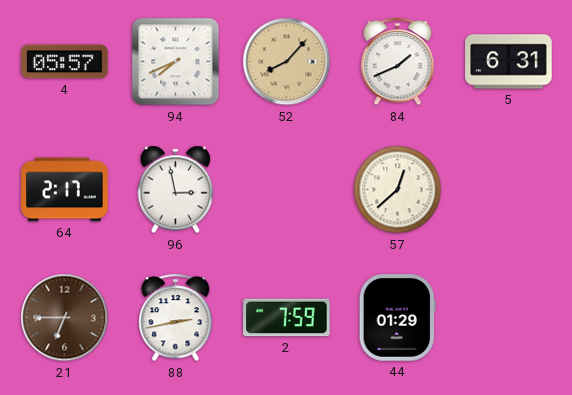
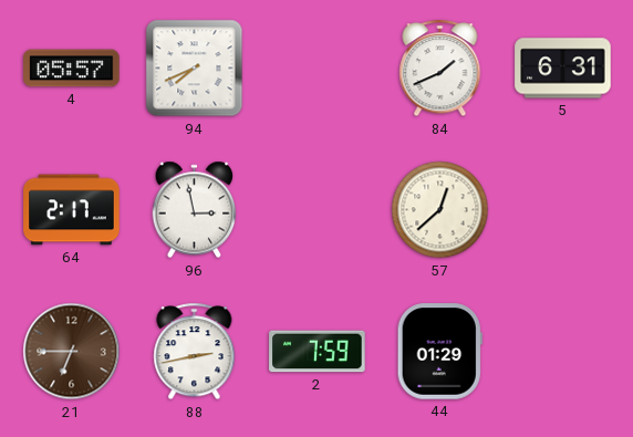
52: 8:07 -> none (287, 62)
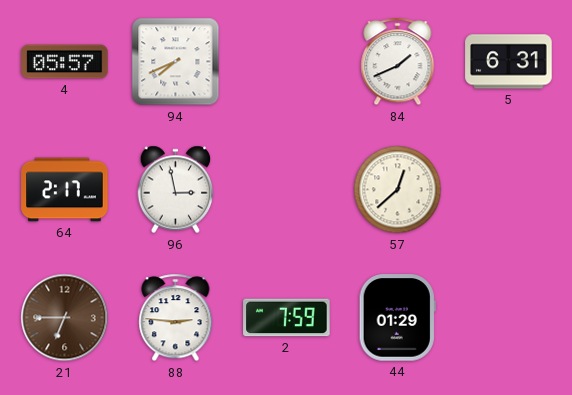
88: 2:43 -> 2:46 (176, 318)
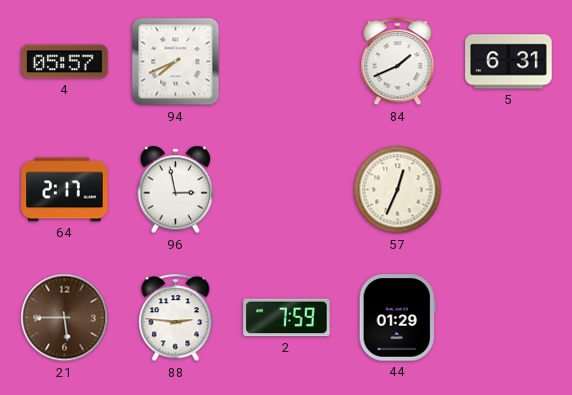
57: 12:38 -> 12:34 (398, 190)
21: 6:45 -> 5:45 (65, 318)
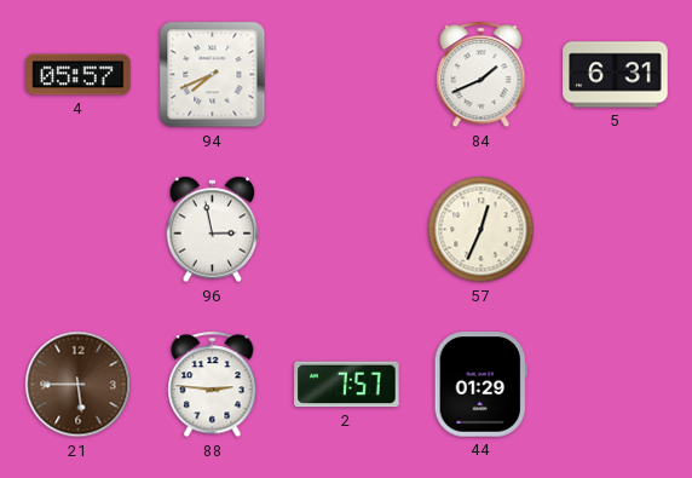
64: 2:17 -> none (65, 190)
2: 7:59 -> 7:57 (347, 385)
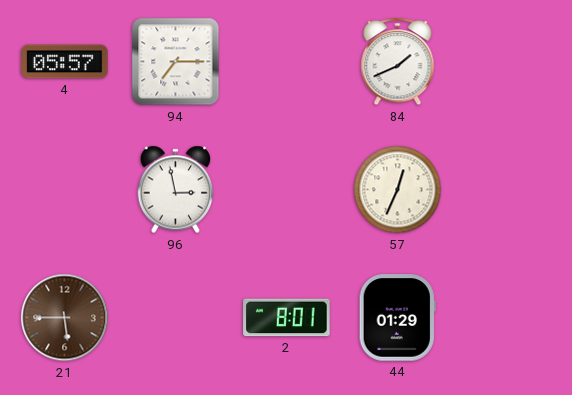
94: 7:41 -> 7:15 (176, 62)
5: 6:31 -> none (616, 75)
88: 2:46 -> none (213, 385)
2: 7:57 -> 8:01 (287, 318)
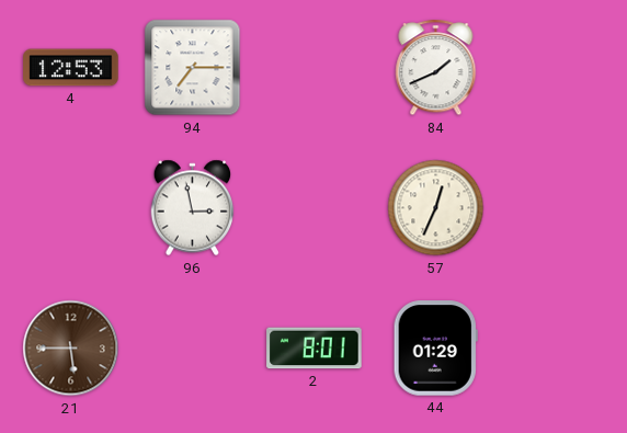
4: 05:57 -> 12:53 (71, 68)
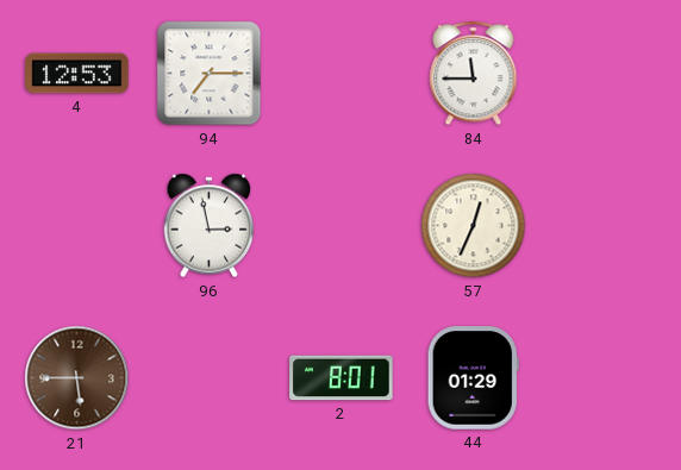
84: 1:41 -> 11:45 (474, 74)
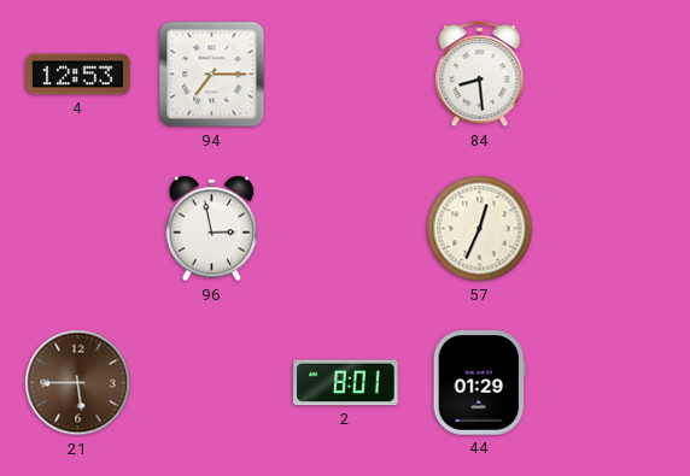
84: 11:45 -> 8:29 (480, 75)
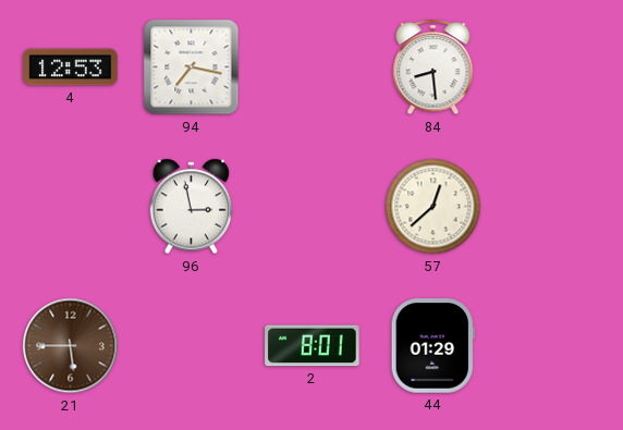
94: 7:15 -> 7:17 (192, 67)
57: 12:34 -> 12:38 (433, 207)
